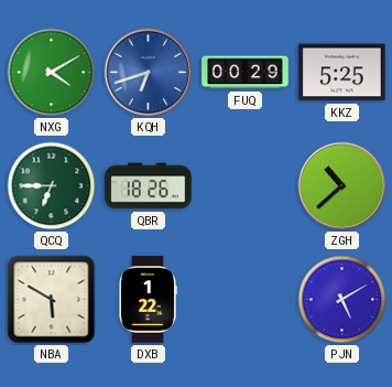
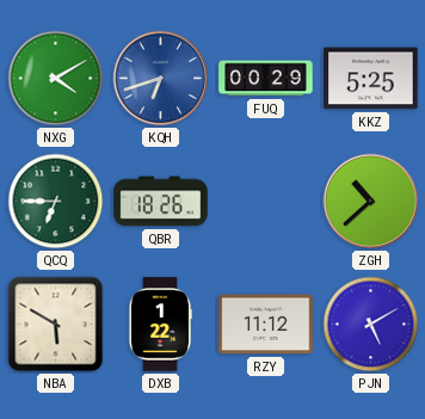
RZY: none -> 11:12 (266, 325)
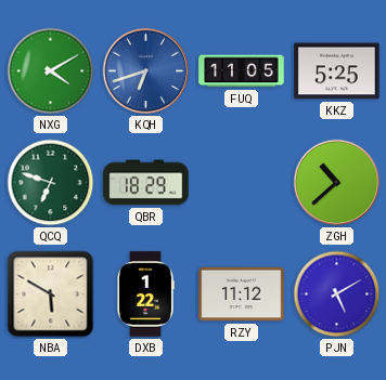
FUQ: 00:29 -> 11:05 (242, 71)
QCQ: 6:45 -> 6:48 (51, 183)
QBR: 18:26 -> 18:29 (146, 183)
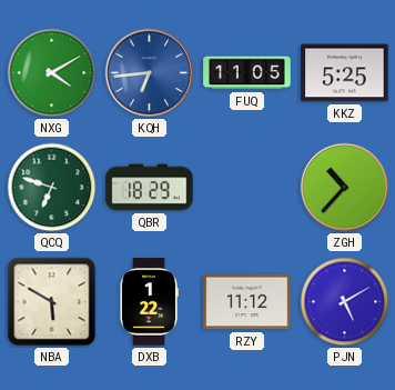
KQH: 6:42 -> 6:44 (150, 73)
ZGH: 10:38 -> 10:37 (345, 188)
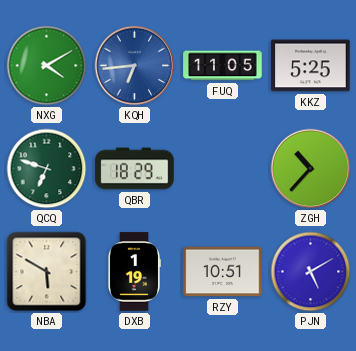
DXB: 1:22 -> 1:19 (134, 272)
RZY: 11:12 -> 10:51 (223, 272)
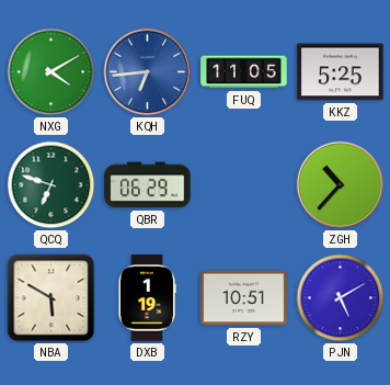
QBR: 18:29 -> 06:29 (148, 185)
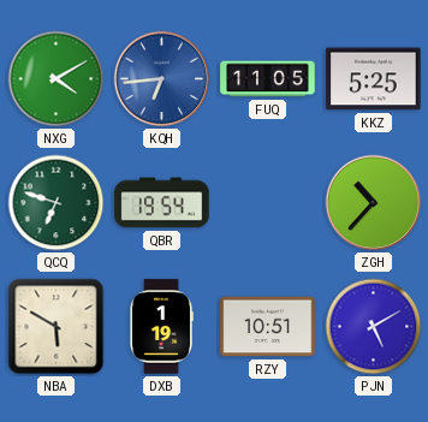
QBR: 06:29 -> 19:54 (162, 203)
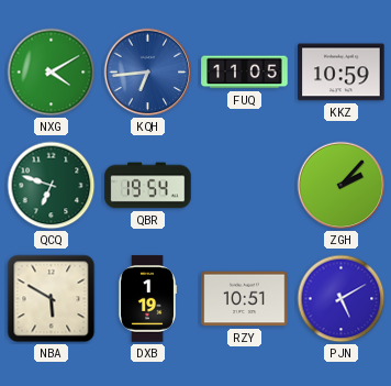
KKZ: 5:25 -> 10:59 (342, 73)
ZGH: 10:37 -> 2:07 (342, 186)
